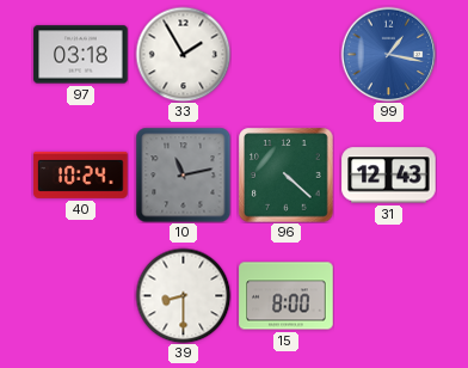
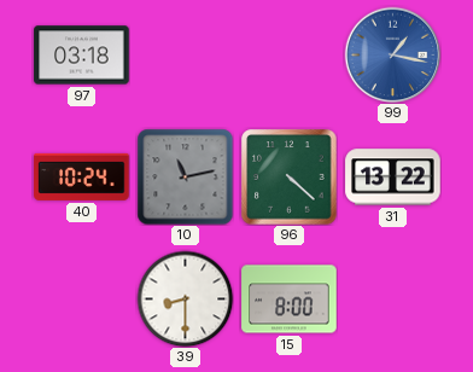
33: 1:55 -> none (183, 54)
31: 12:43 -> 13:22 (393, 178)
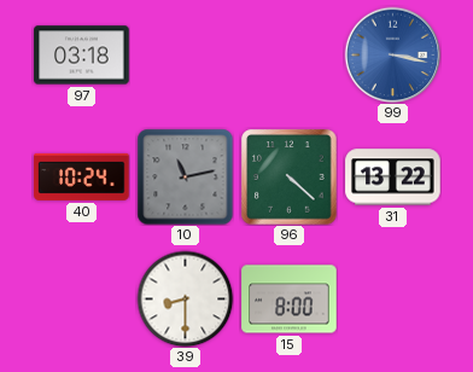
99: 1:17 -> 3:17 (392, 54)
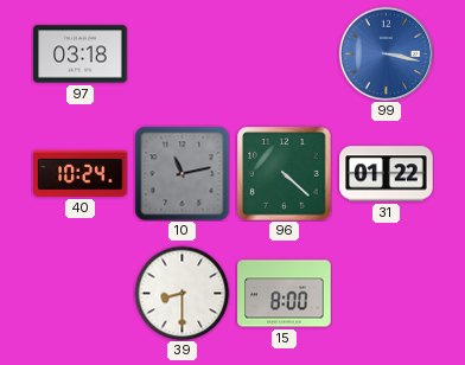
31: 13:22 -> 01:22 (387, 174)
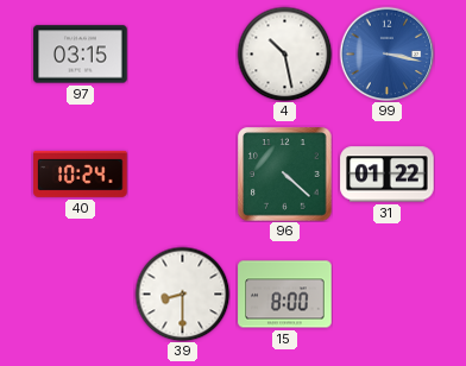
97: 03:18 -> 03:15 (81, 55)
4: none -> 10:28 (284, 53)
10: 11:13 -> none (181, 173)
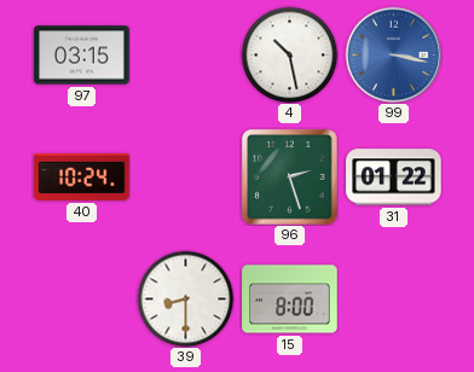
96: 4:22 -> 2:27 (290, 178)
